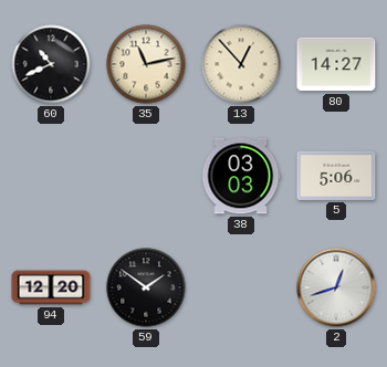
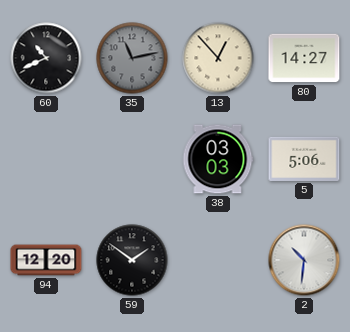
35 dial: cream -> grey (132, 58)
2: 12:42 -> 10:31 (304, 260)
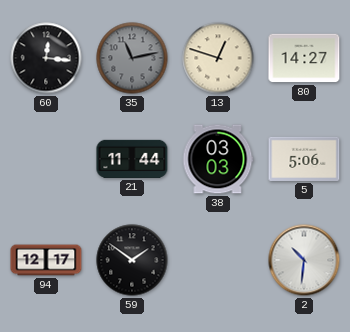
60: 10:41 -> 12:16 (46, 58)
13: 12:53 -> 12:48 (218, 58)
21: none -> 11:44 (132, 159)
94: 12:20 -> 12:17 (46, 260)
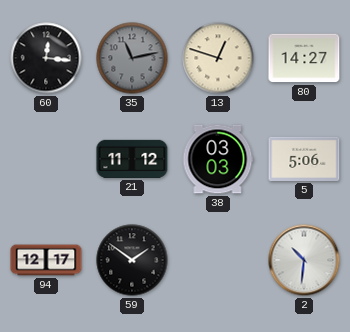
21: 11:44 -> 11:12 (132, 159)
